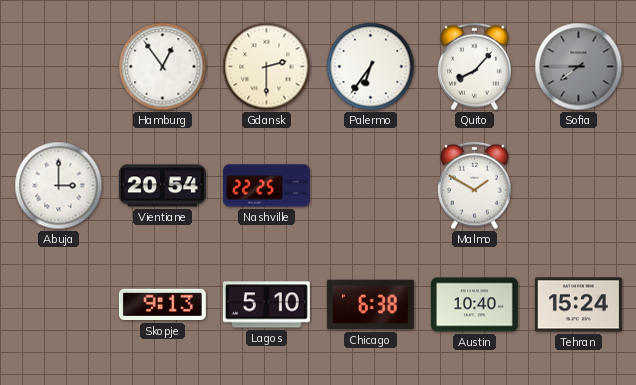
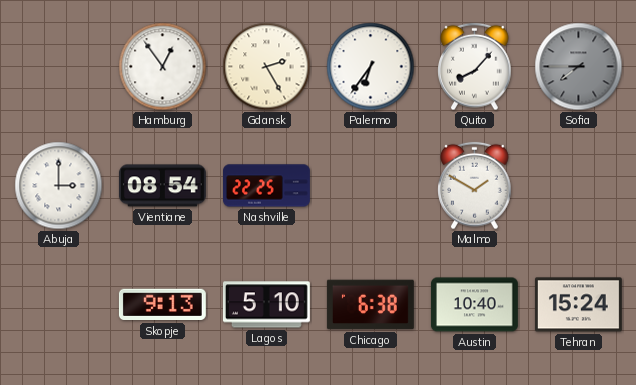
Gdansk: 2:30 -> 2:25 (267, 67)
Vientiane: 20:54 -> 08:54 (162, 186)
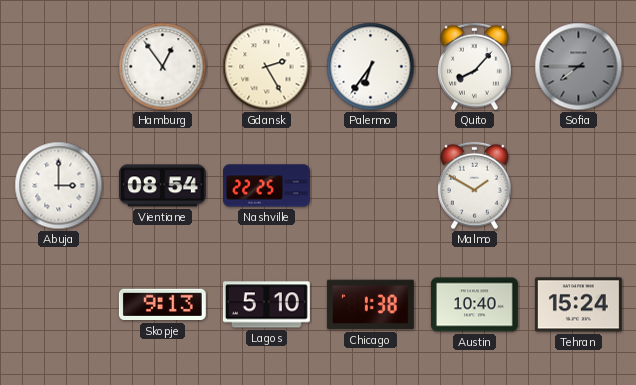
Chicago: 6:38 -> 1:38 (370, 305)
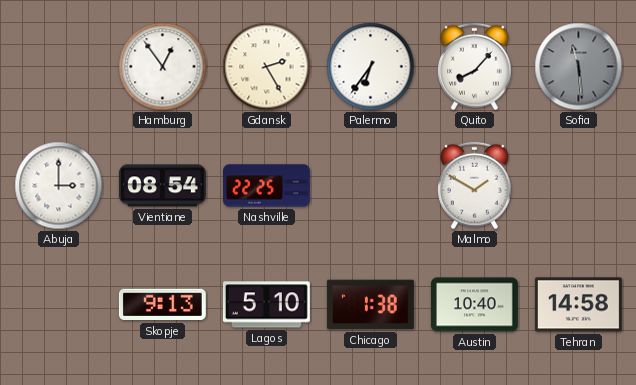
Sofia: 7:45 -> 11:29 (579, 67)
Tehran: 15:24 -> 14:58 (578, 305)
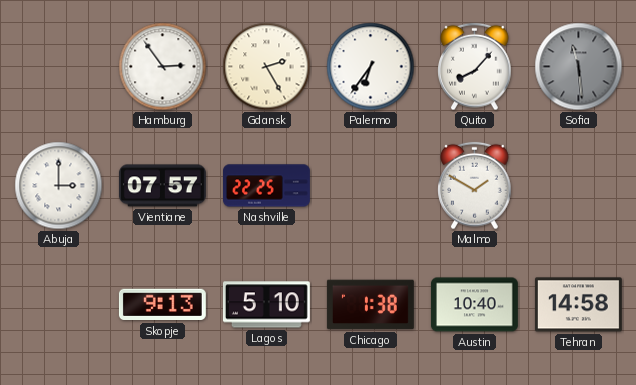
Hamburg: 12:54 -> 2:54 (163, 67)
Vientiane: 08:54 -> 07:57 (162, 186)
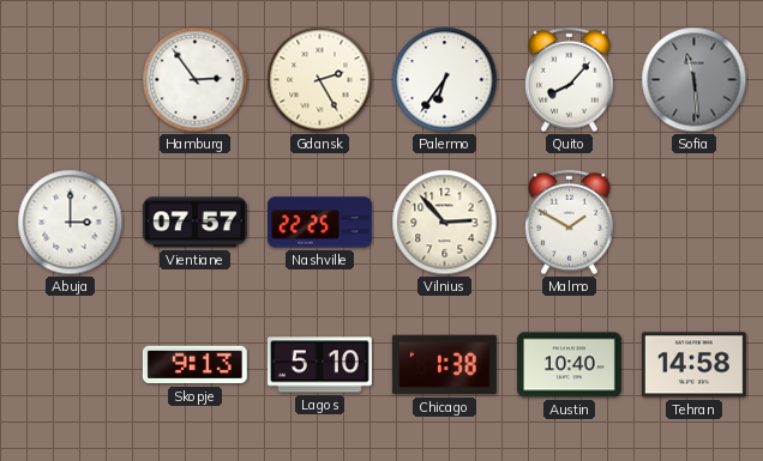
Vilnius: none -> 2:53 (445, 223)
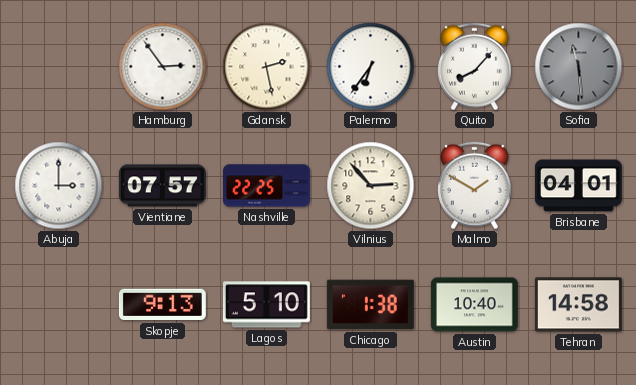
Gdansk: 2:25 -> 2:28 (267, 67)
Brisbane: none -> 04:01 (578, 186)
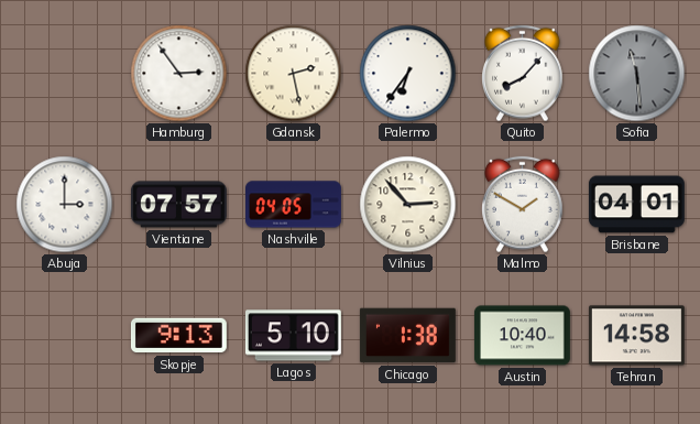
Nashville: 22:25 -> 04:05 (294, 205)
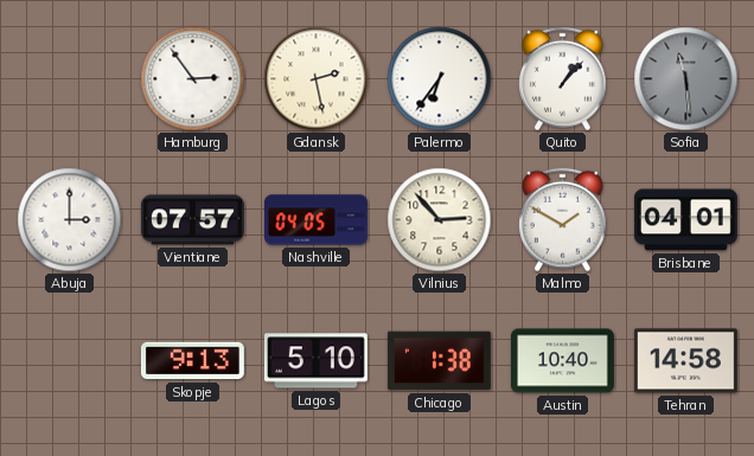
Quito: 8:07 -> 1:07 (563, 79)
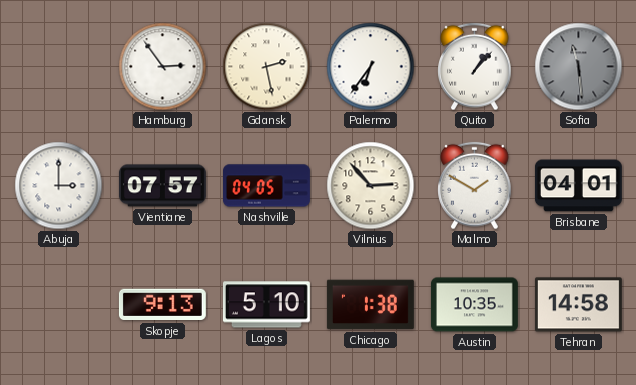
Austin: 10:40 -> 10:35 (474, 305)
